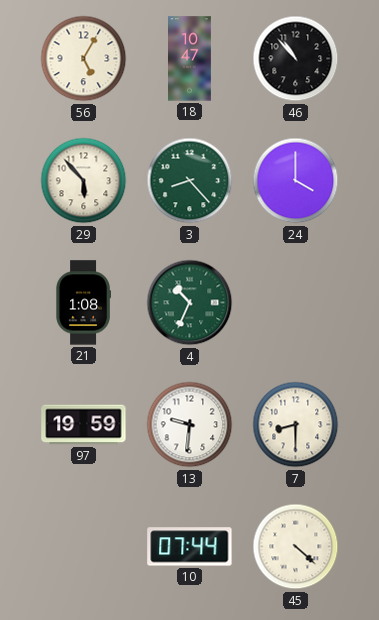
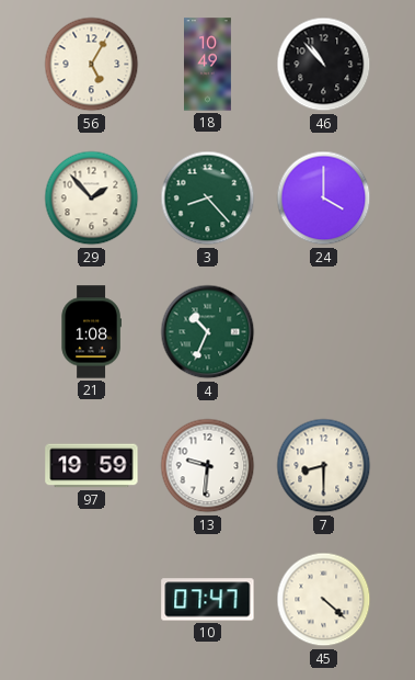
18: 10:47 -> 10:49 (208, 65)
29: 5:53 -> 1:53 (92, 199)
10: 07:44 -> 07:47 (208, 600)
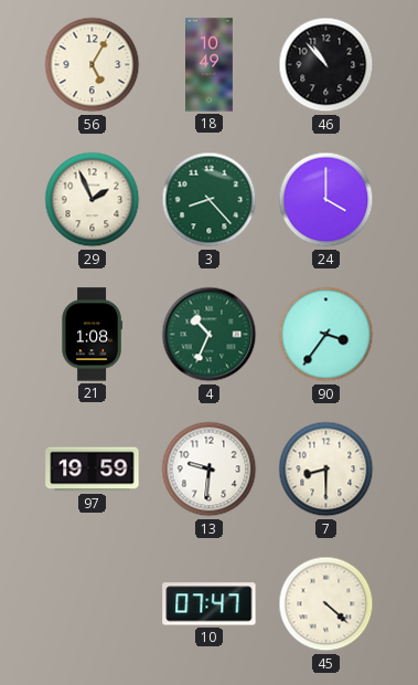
29: 1:53 -> 1:56 (93, 200)
90: none -> 3:36 (326, 335)
